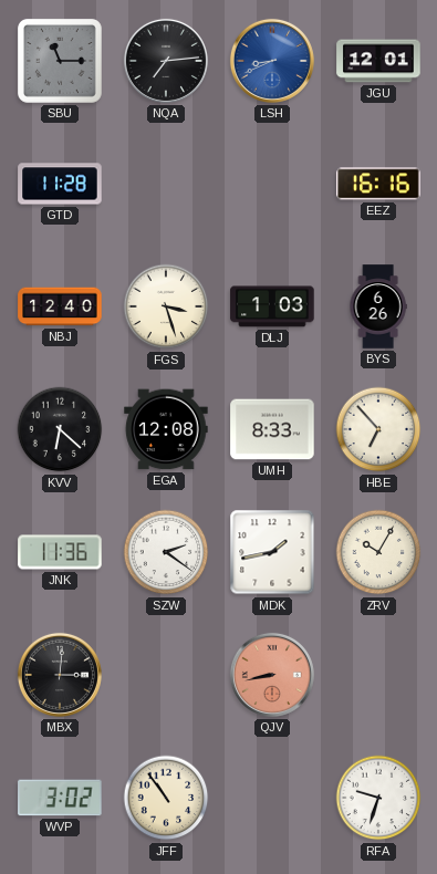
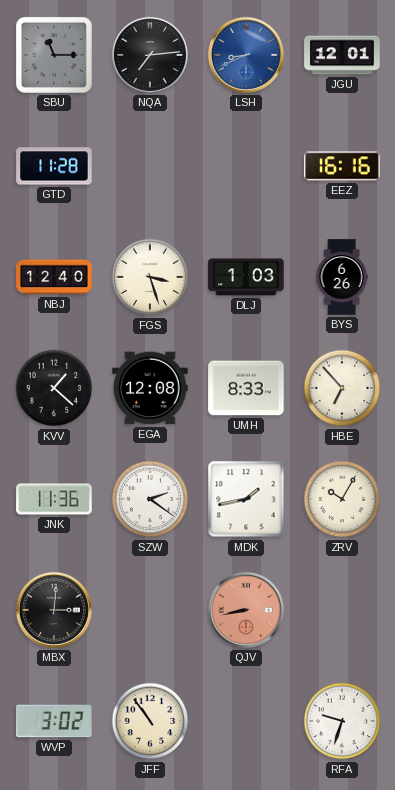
KVV: 6:22 -> 1:22 (54, 388)
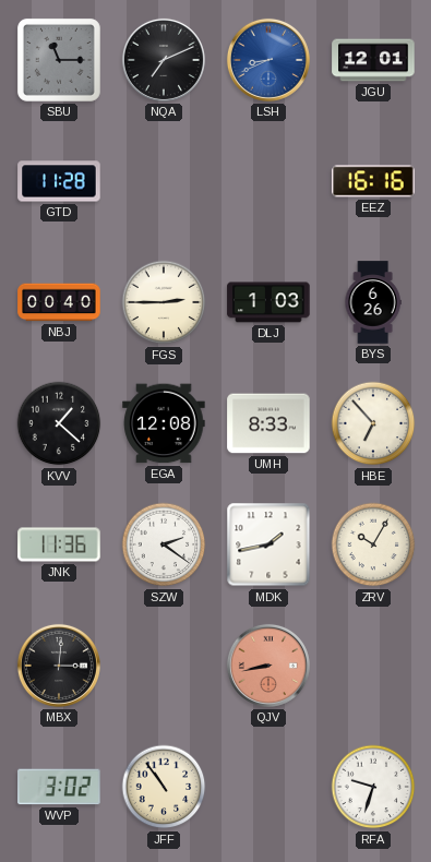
NQA: 7:14 -> 7:11 (164, 60)
NBJ: 12:40 -> 00:40 (59, 302)
FGS: 3:27 -> 2:45 (164, 302)
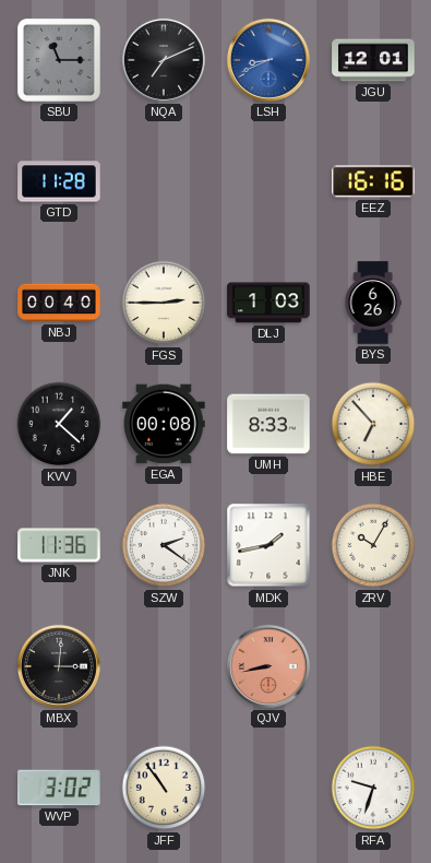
EGA: 12:08 -> 00:08 (164, 424)
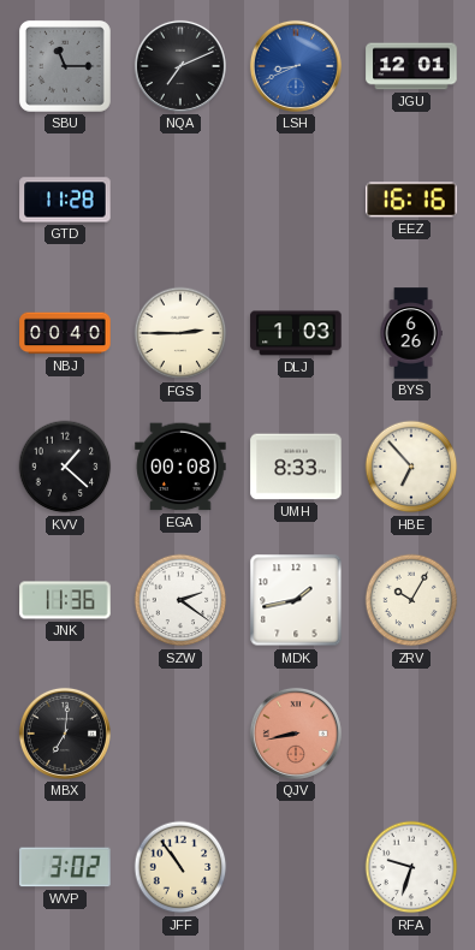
MBX: 3:01 -> 7:01 (65, 734)
